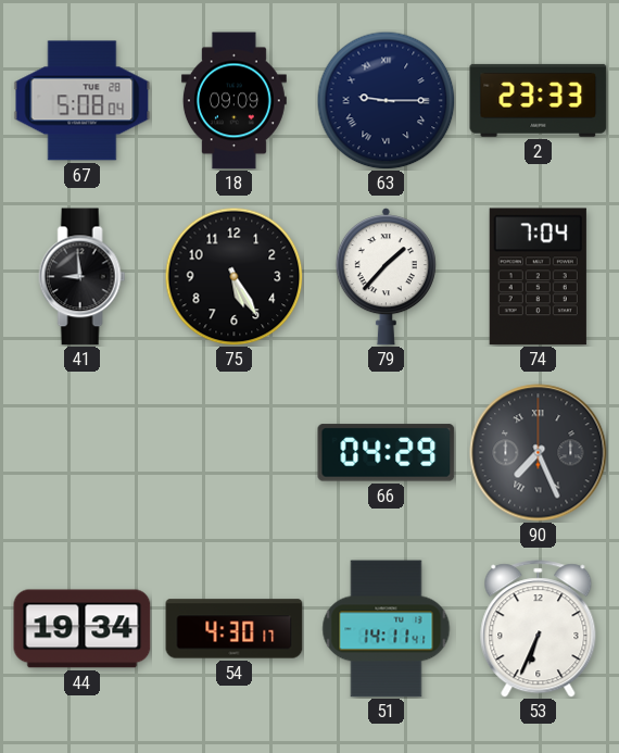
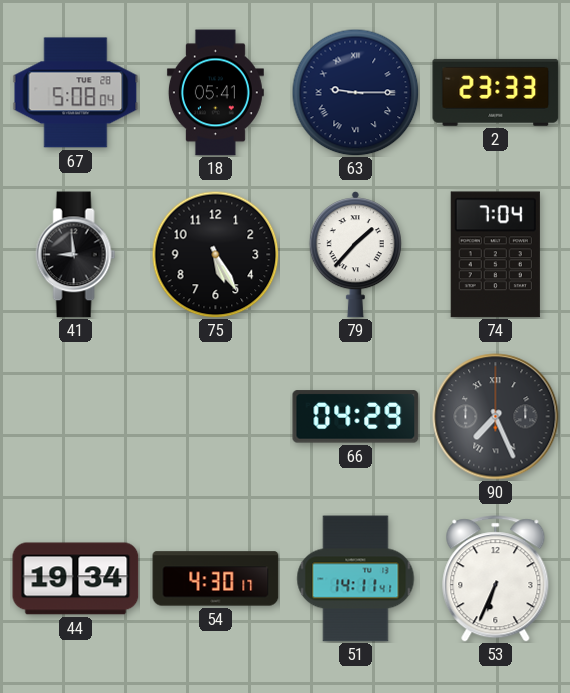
18: 09:09 -> 05:41 (215, 93)
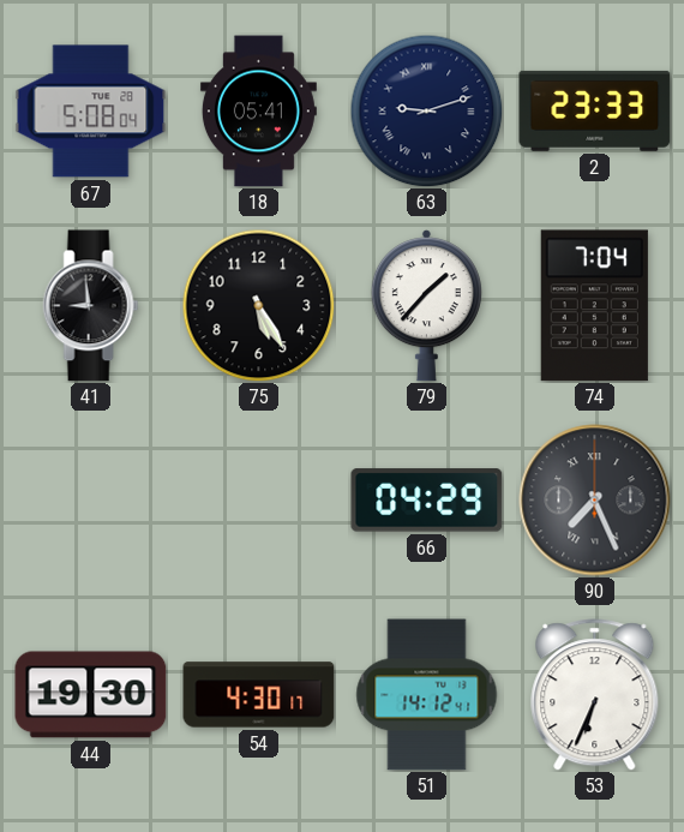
63: 9:15 -> 9:12 (426, 110)
44: 19:34 -> 19:30 (91, 695)
51: 14:11 -> 14:12 (427, 695)
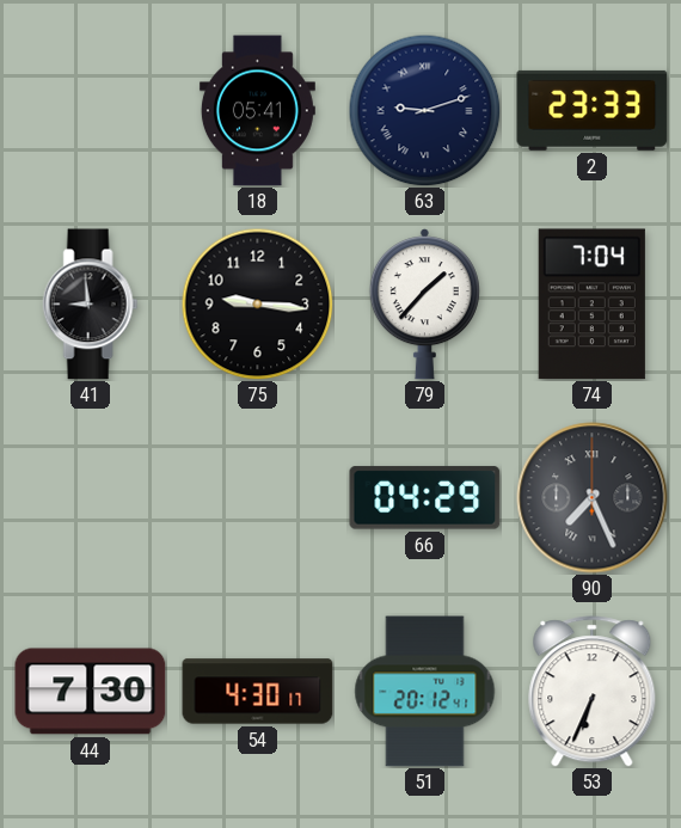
67: 5:08 -> none (91, 112)
75: 5:25 -> 9:16 (257, 303)
44: 19:30 -> 7:30 (91, 692)
51: 14:12 -> 20:12 (425, 692)
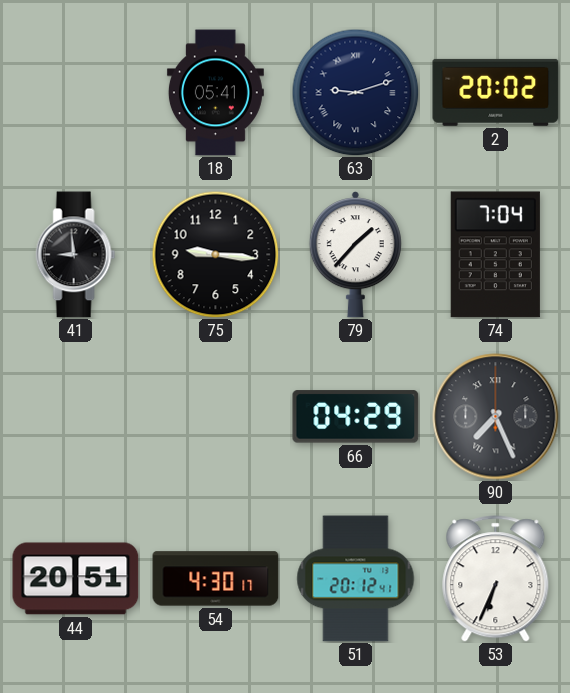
2: 23:33 -> 20:02 (496, 92)
44: 7:30 -> 20:51 (76, 579)
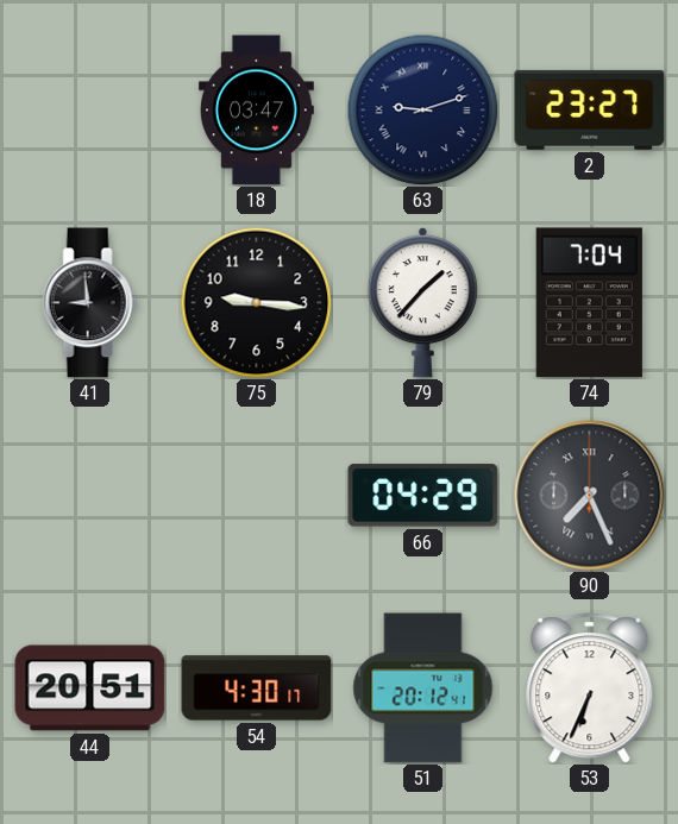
18: 05:41 -> 03:47 (256, 111)
2: 20:02 -> 23:27 (590, 109)
